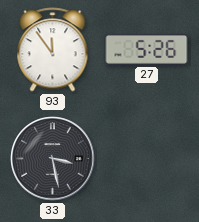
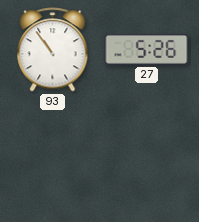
93: 11:54 -> 10:54 (53, 50)
33: 3:28 -> none (53, 159)
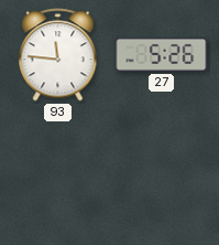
93: 10:54 -> 11:46 (58, 55)
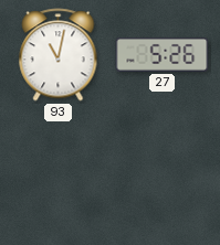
93: 11:46 -> 11:02 (59, 55)
